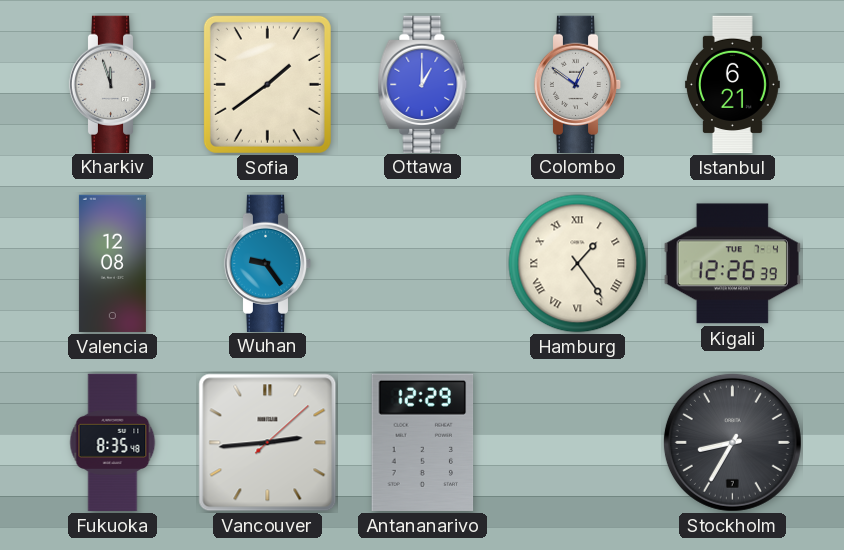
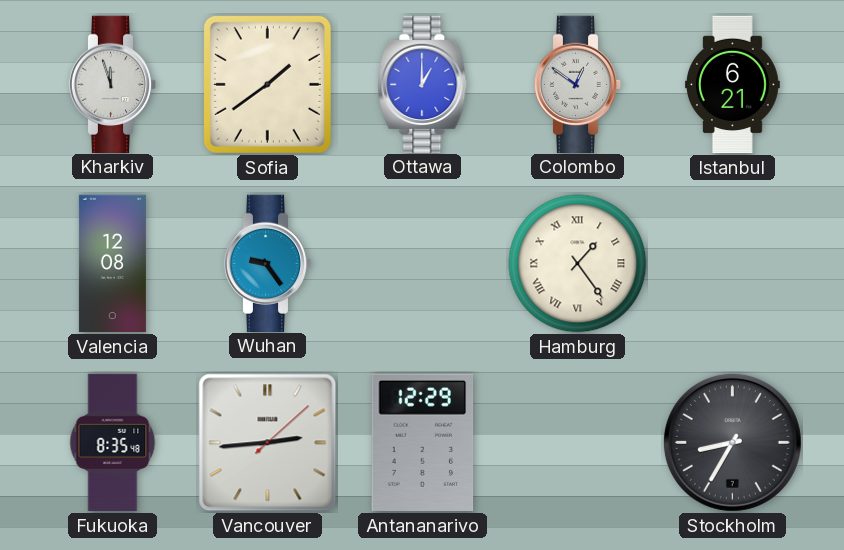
Kigali: 12:26 -> none (732, 264)
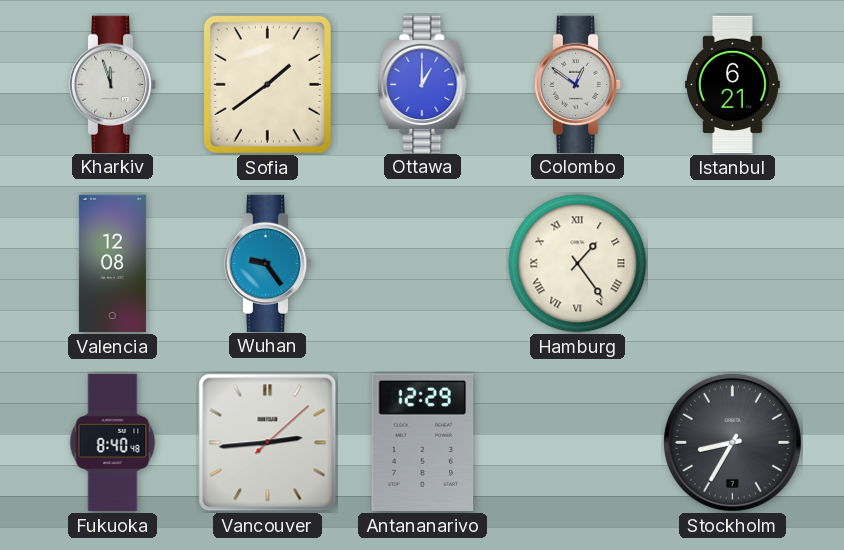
Fukuoka: 8:35 -> 8:40 (113, 443)
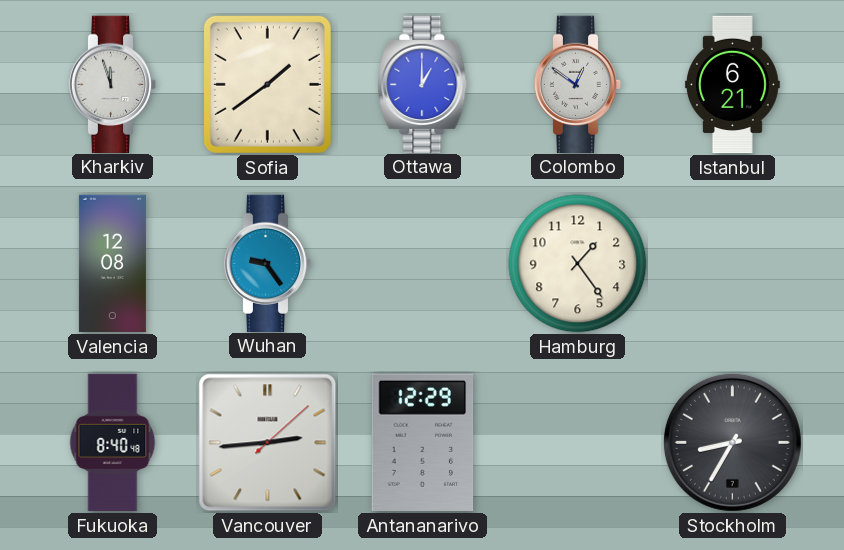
Hamburg numerals: Roman -> Arabic (578, 264)
